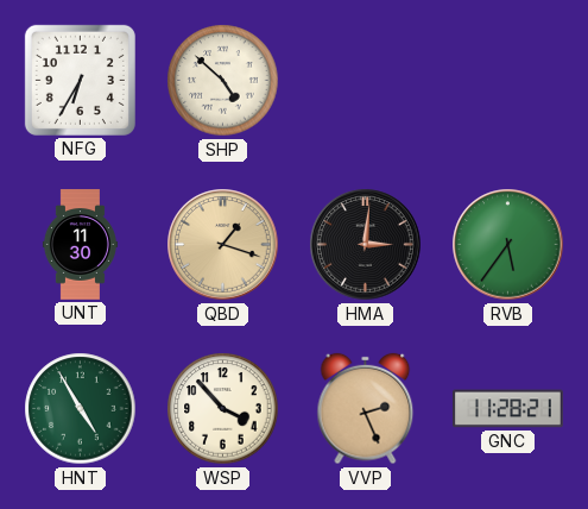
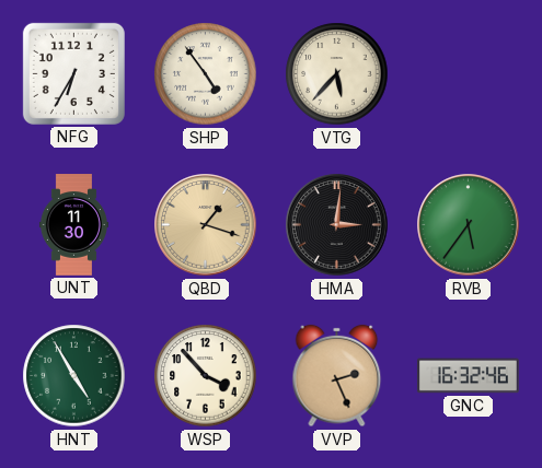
SHP: 4:52 -> 4:54 (206, 74)
VTG: none -> 5:37 (337, 74)
GNC: 11:28 -> 16:32 (469, 376)
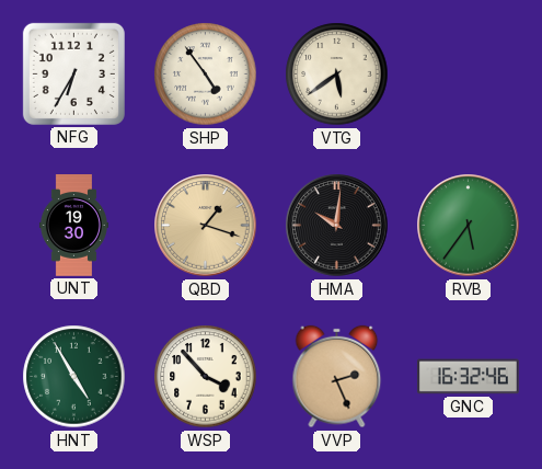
VTG: 5:37 -> 5:39 (337, 75)
UNT: 11:30 -> 19:30 (73, 226)
HMA: 3:01 -> 10:01 (337, 226)
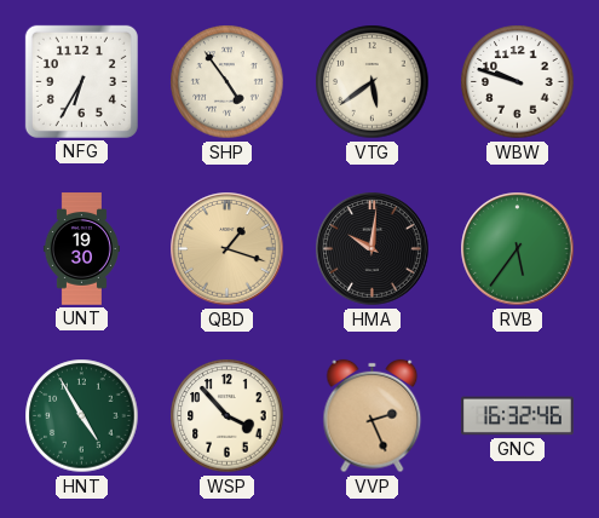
WBW: none -> 9:48 (518, 82)
